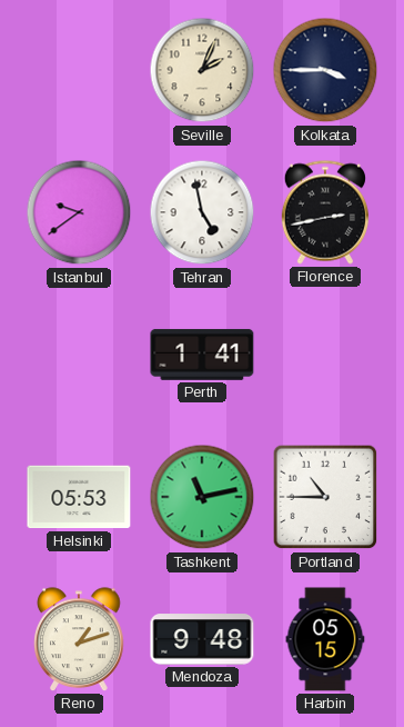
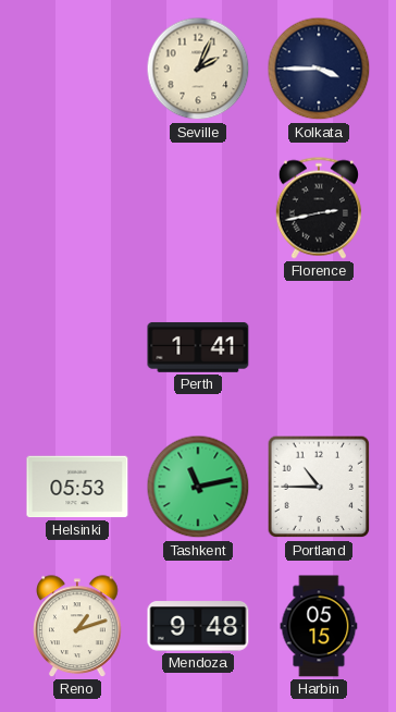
Istanbul: 9:39 -> none (79, 212)
Tehran: 4:58 -> none (202, 212)
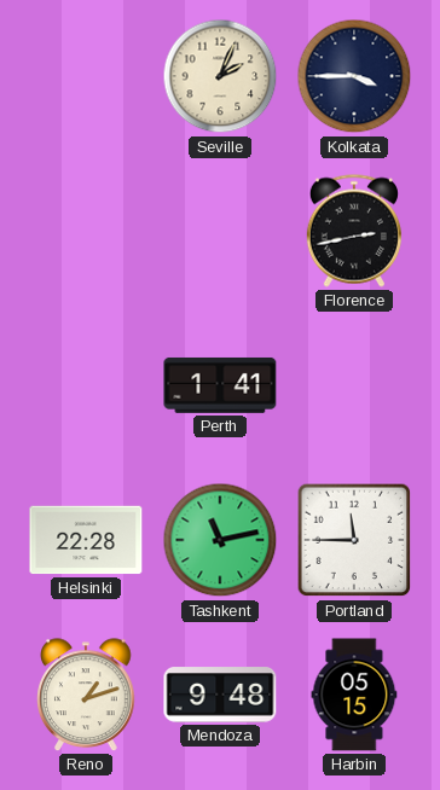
Helsinki: 05:53 -> 22:28 (86, 540)
Portland: 10:45 -> 11:45 (354, 540)
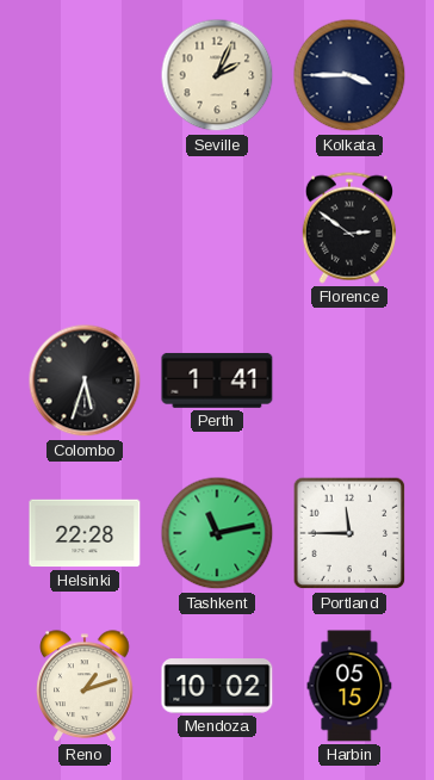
Florence: 2:43 -> 2:51 (349, 228)
Colombo: none -> 5:33 (85, 380)
Mendoza: 9:48 -> 10:02 (217, 686)
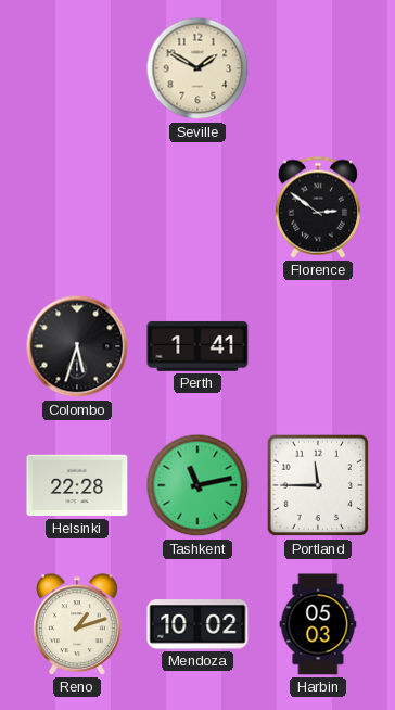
Seville: 2:04 -> 1:50 (197, 68)
Kolkata: 3:45 -> none (349, 75)
Harbin: 05:15 -> 05:03 (318, 624)
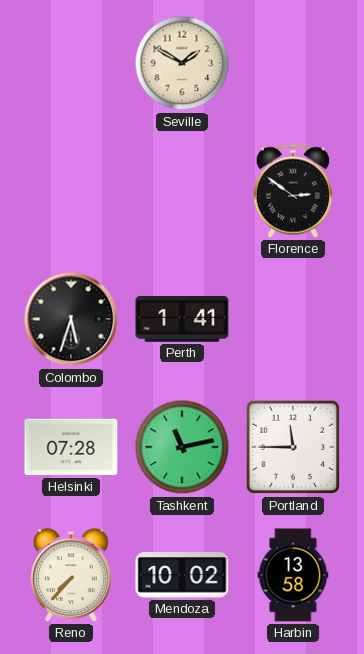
Helsinki: 22:28 -> 07:28 (71, 447)
Reno: 1:12 -> 7:37 (71, 575)
Harbin: 05:03 -> 13:58 (293, 575)
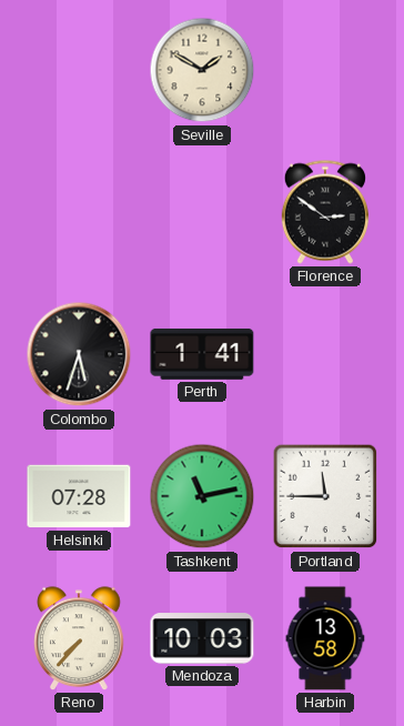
Mendoza: 10:02 -> 10:03 (202, 638)
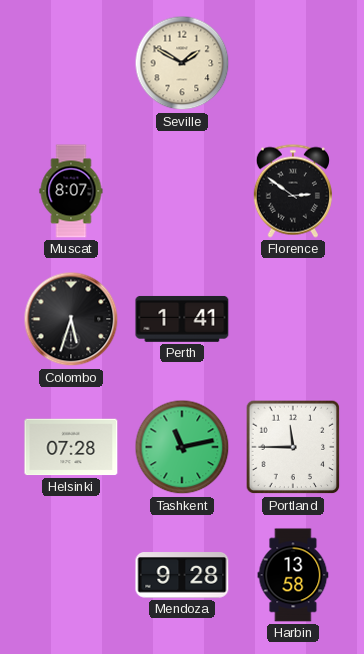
Muscat: none -> 8:07 (71, 191)
Reno: 7:37 -> none (79, 638)
Mendoza: 10:03 -> 9:28 (182, 575)
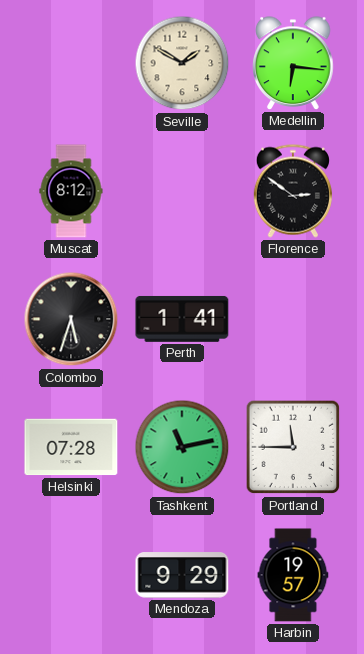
Medellin: none -> 6:16 (293, 63)
Muscat: 8:07 -> 8:12 (71, 191)
Mendoza: 9:28 -> 9:29 (182, 575)
Harbin: 13:58 -> 19:57 (293, 575)
